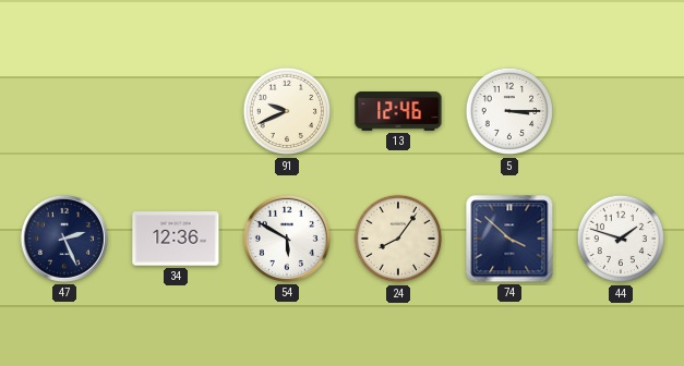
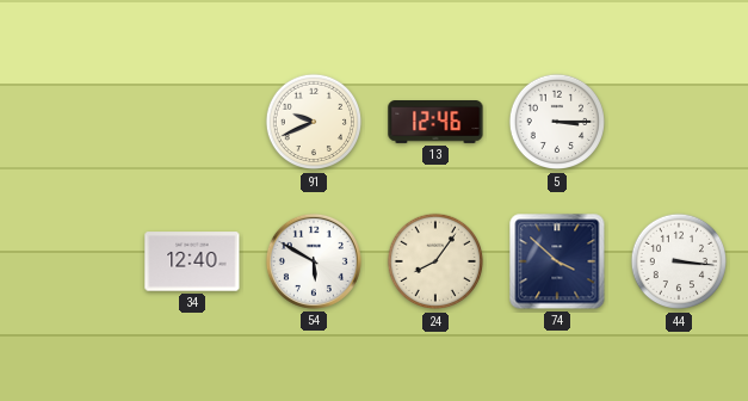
47: 2:26 -> none (64, 239)
34: 12:36 -> 12:40 (192, 261)
44: 1:48 -> 3:16 (679, 261)
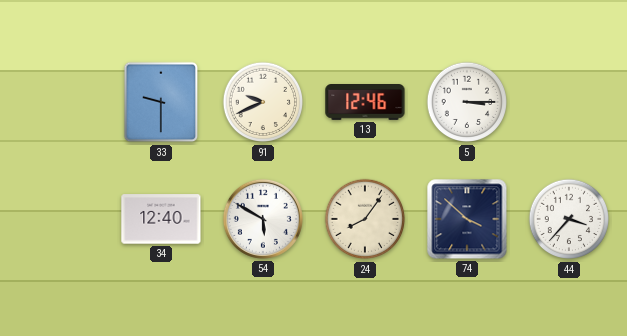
33: none -> 9:30 (161, 102)
44: 3:16 -> 3:37 (569, 219)
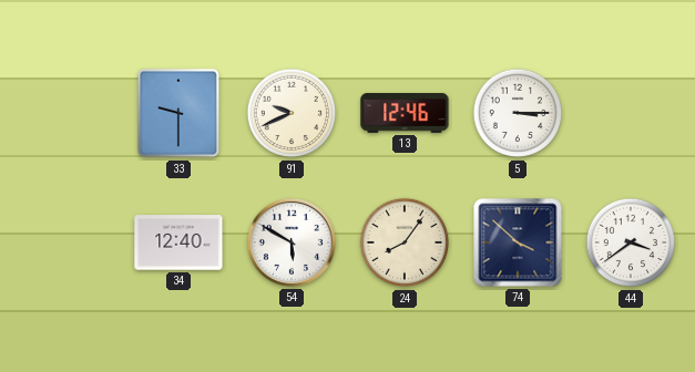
44: 3:37 -> 3:39 (631, 242)
